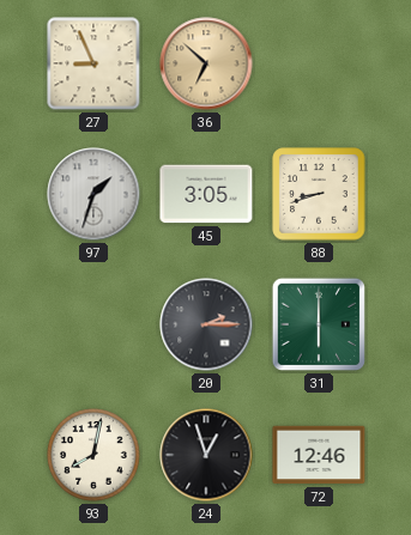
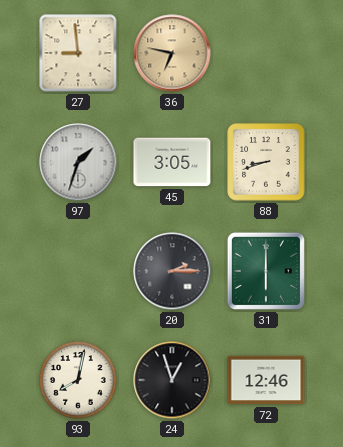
27: 8:56 -> 8:59 (78, 53)
36: 6:52 -> 6:47 (172, 53)
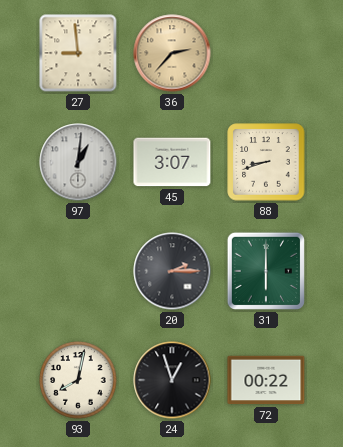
36: 6:47 -> 2:37 (172, 53)
97: 1:33 -> 1:01 (78, 162)
45: 3:05 -> 3:07 (172, 162)
72: 12:46 -> 00:22 (266, 380)
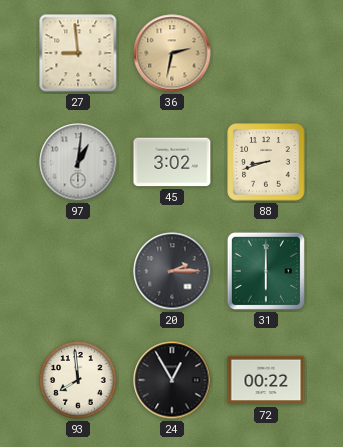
36: 2:37 -> 2:32 (172, 53)
45: 3:07 -> 3:02 (172, 162)
93: 8:02 -> 7:59 (78, 380)
24: 12:57 -> 12:55 (172, 380)
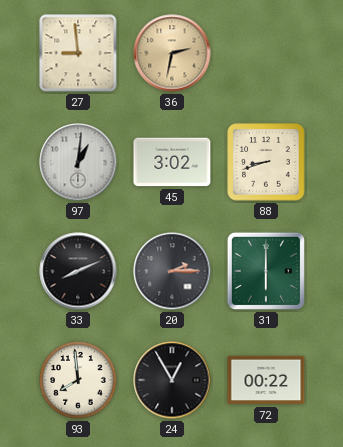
33: none -> 8:11 (78, 271)
